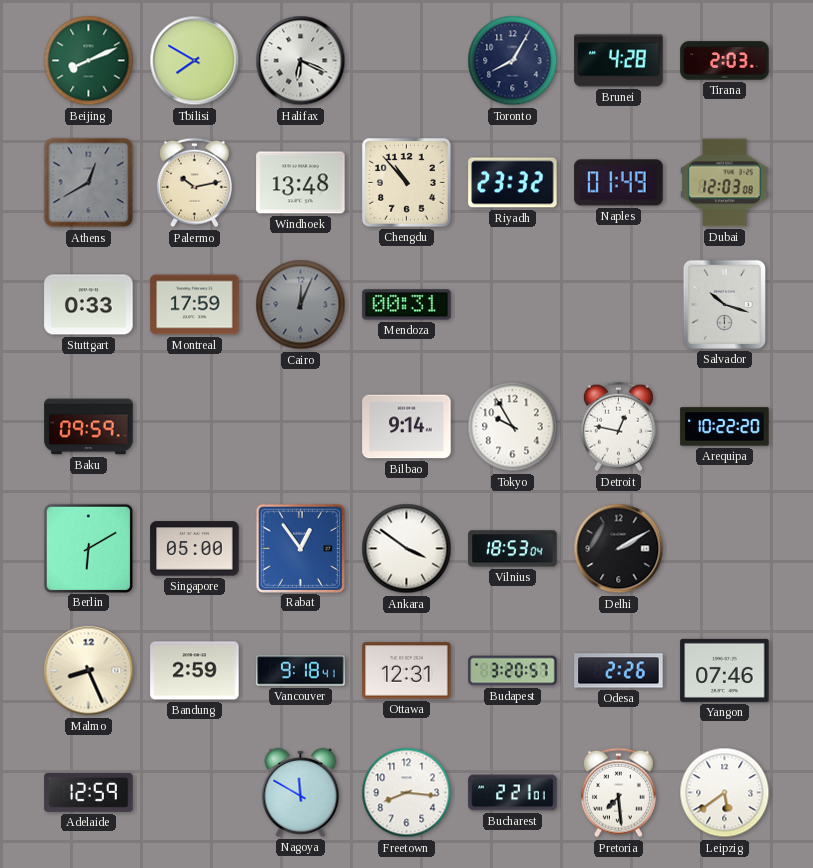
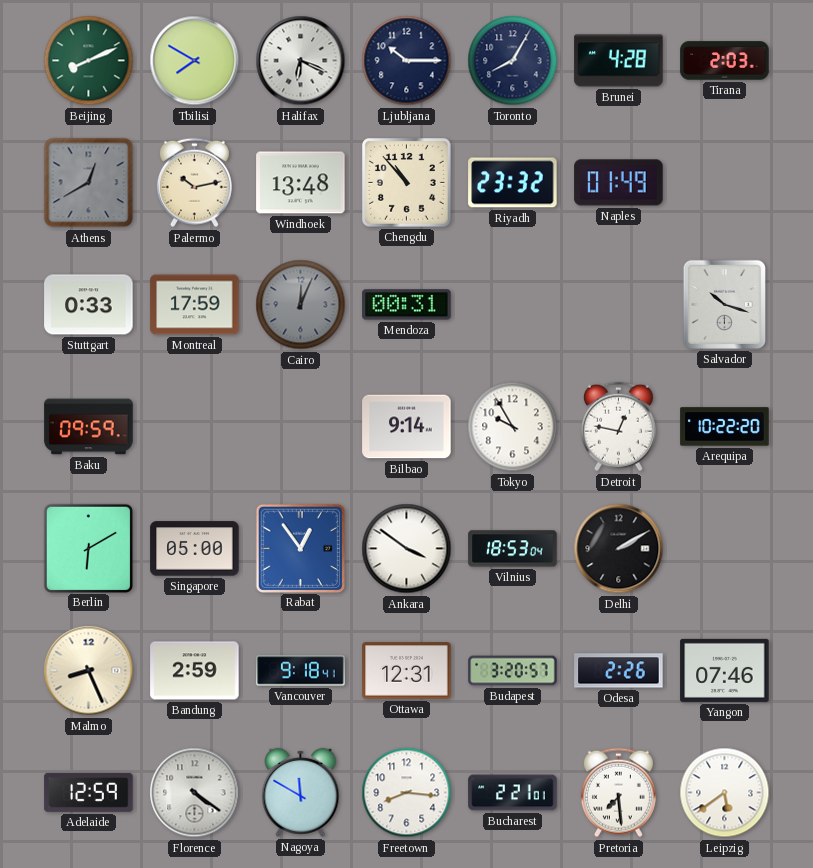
Ljubljana: none -> 10:15 (407, 61)
Dubai: 12:03 -> none (725, 183)
Florence: none -> 4:21 (195, 793)
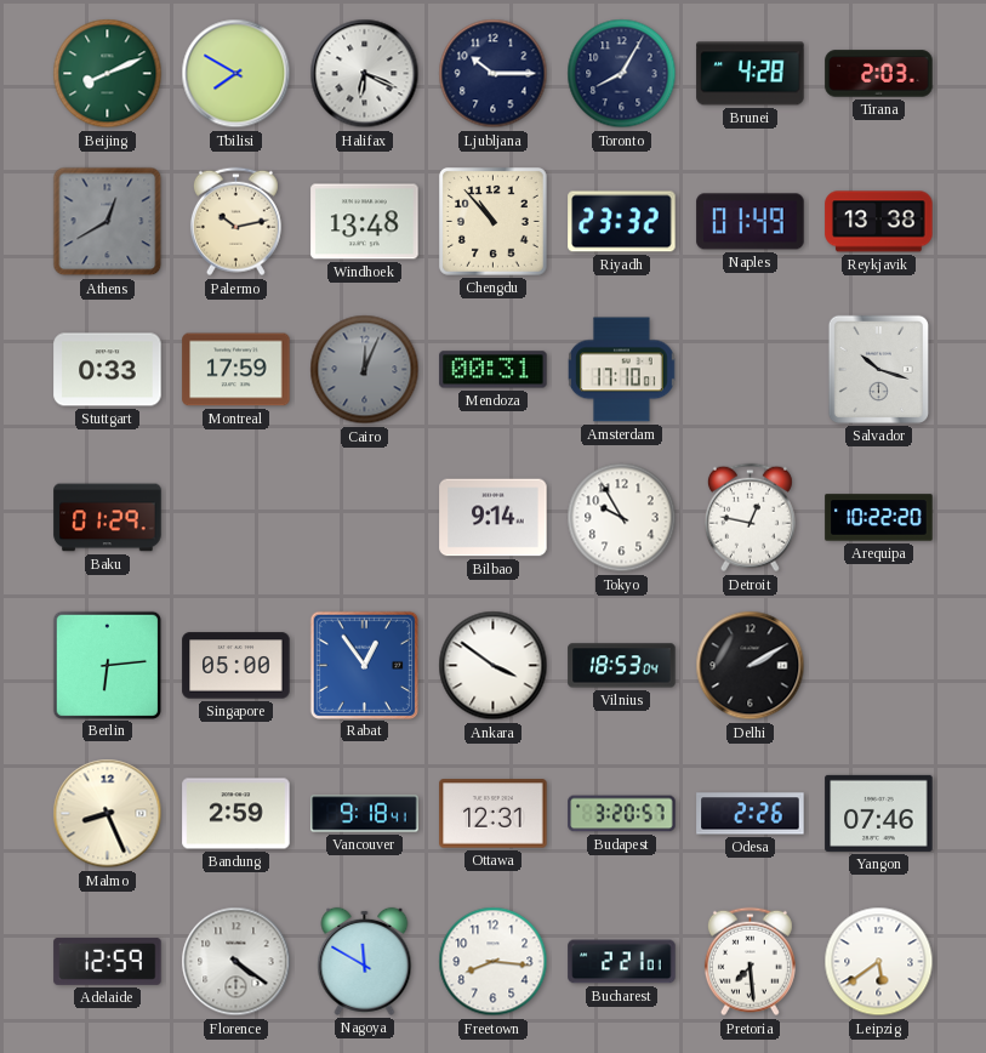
Reykjavik: none -> 13:38 (879, 222)
Amsterdam: none -> 17:10 (622, 370)
Baku: 09:59 -> 01:29 (108, 518)
Berlin: 6:10 -> 6:14 (107, 665)
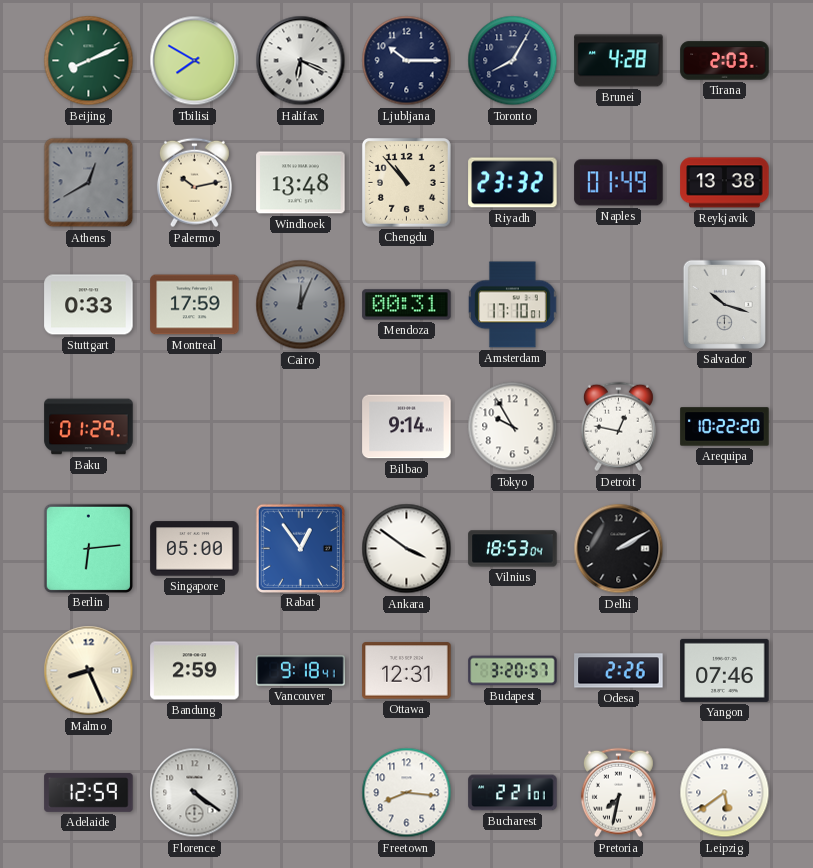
Nagoya: 11:50 -> none (365, 961)
Pretoria: 7:29 -> 7:32 (618, 793)
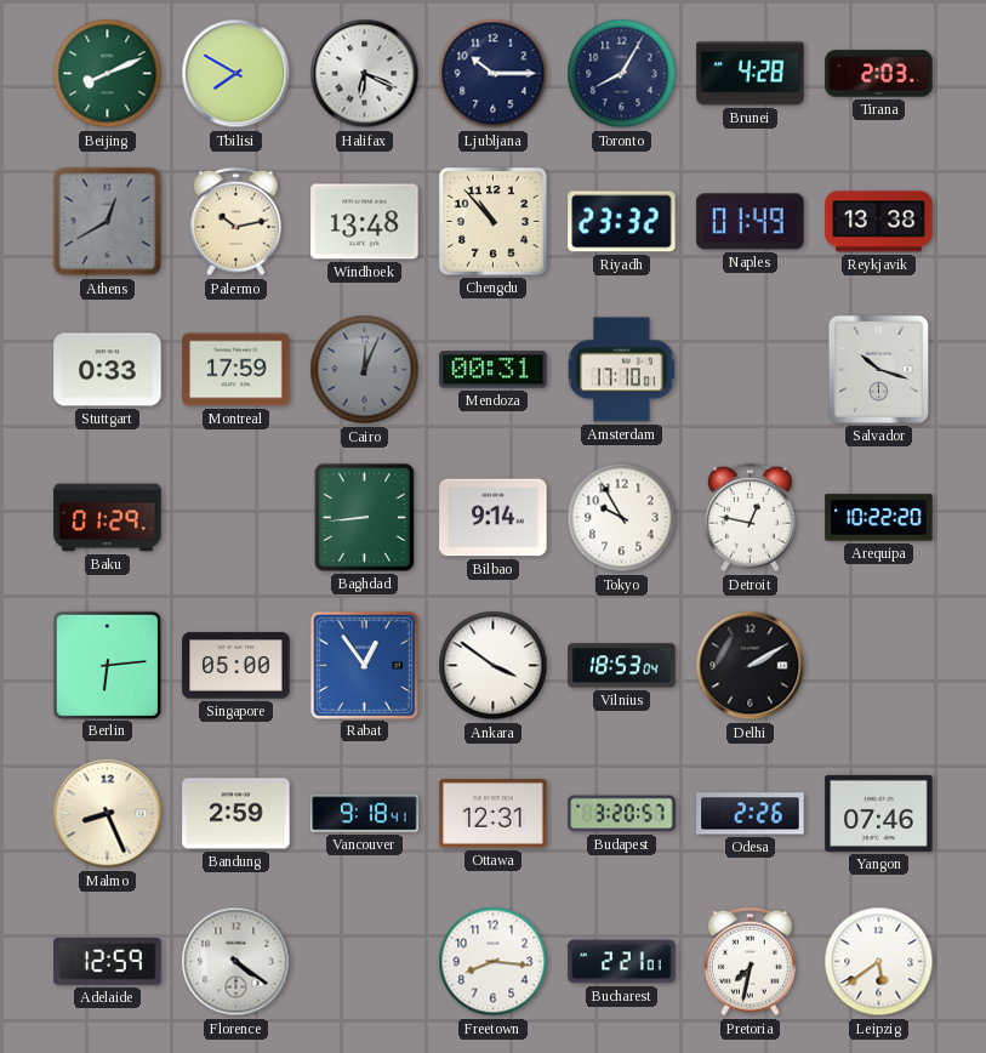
Baghdad: none -> 8:44 (364, 517)
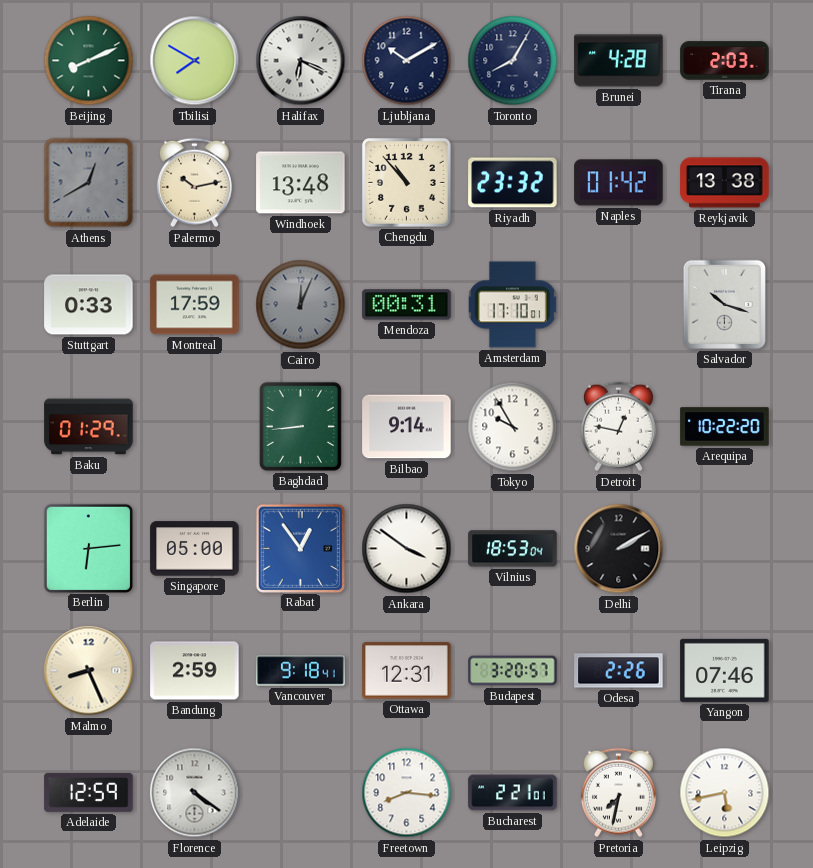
Ljubljana: 10:15 -> 10:10 (407, 61)
Naples: 01:49 -> 01:42 (619, 183)
Leipzig: 5:39 -> 5:43 (725, 793)
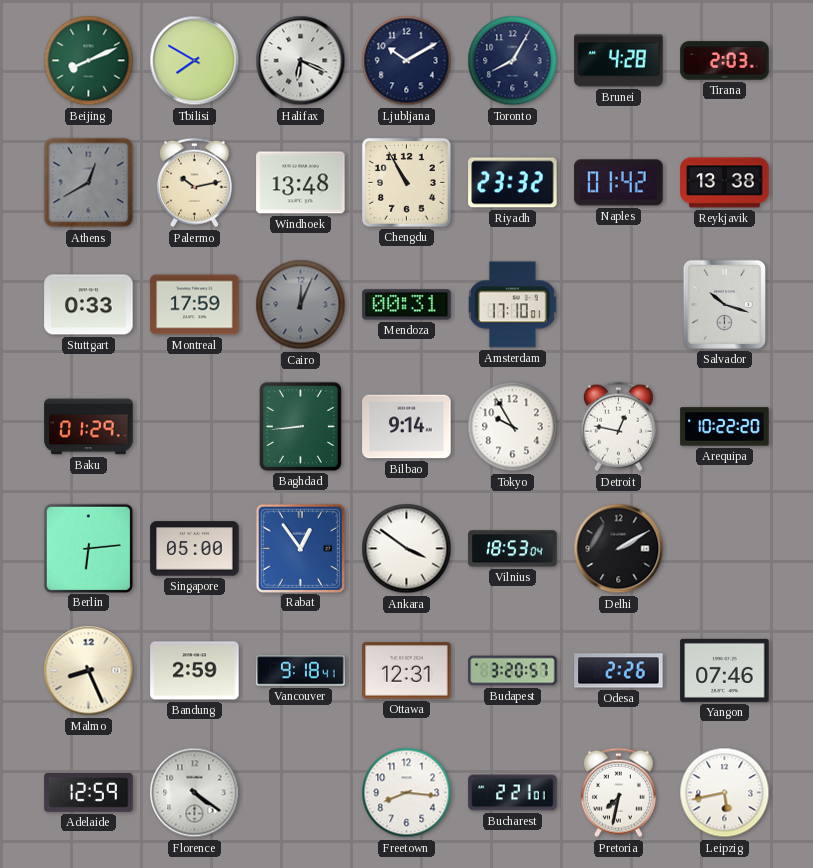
Chengdu: 10:53 -> 10:55 (406, 182)
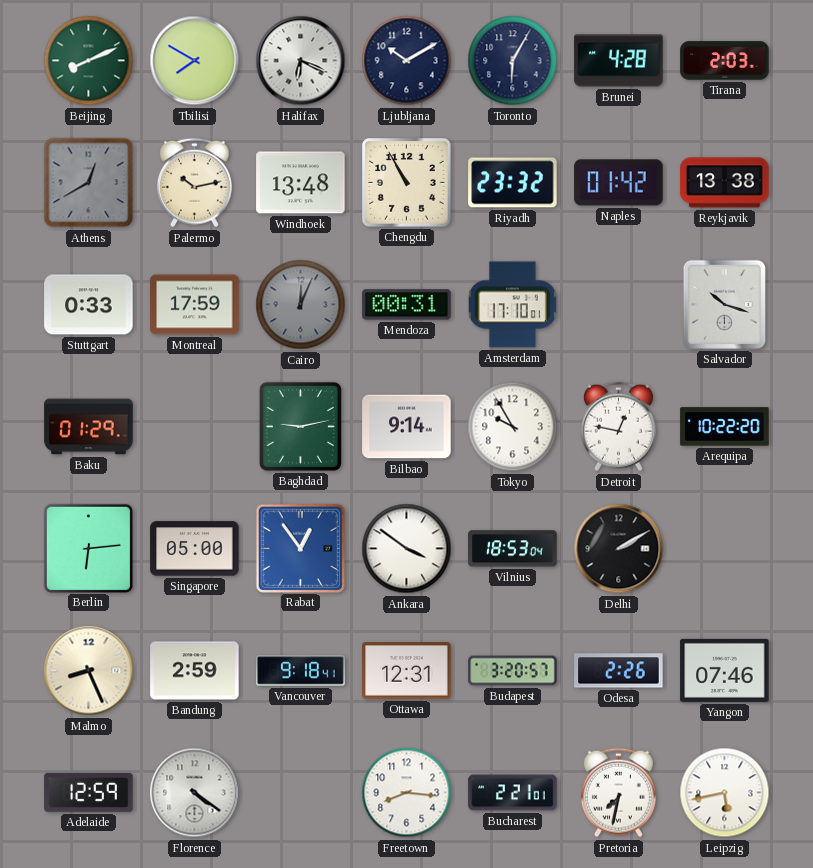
Toronto: 8:05 -> 6:05 (513, 61)
Baghdad: 8:44 -> 9:13 (300, 426)
